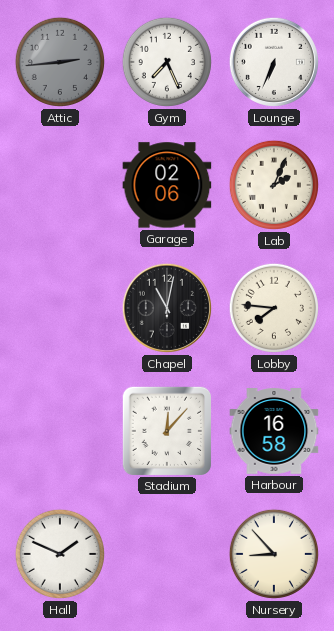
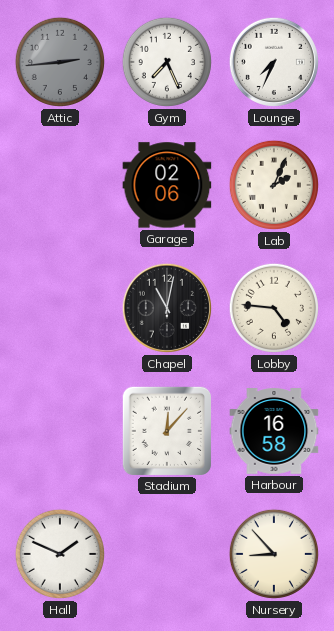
Lounge: 6:34 -> 7:34 (274, 62)
Lobby: 7:46 -> 4:46 (274, 308)
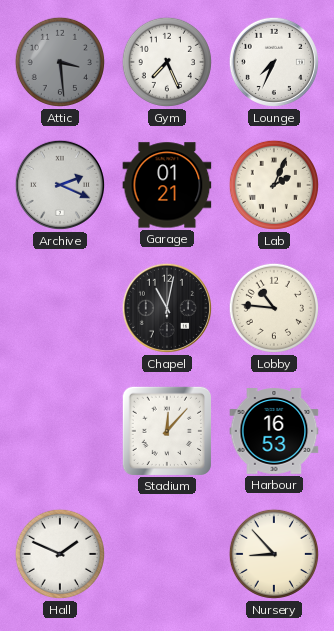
Attic: 2:44 -> 3:29 (60, 62)
Archive: none -> 2:19 (60, 185)
Garage: 02:06 -> 01:21 (167, 185)
Lobby: 4:46 -> 10:46 (274, 308)
Harbour: 16:58 -> 16:53 (274, 431)
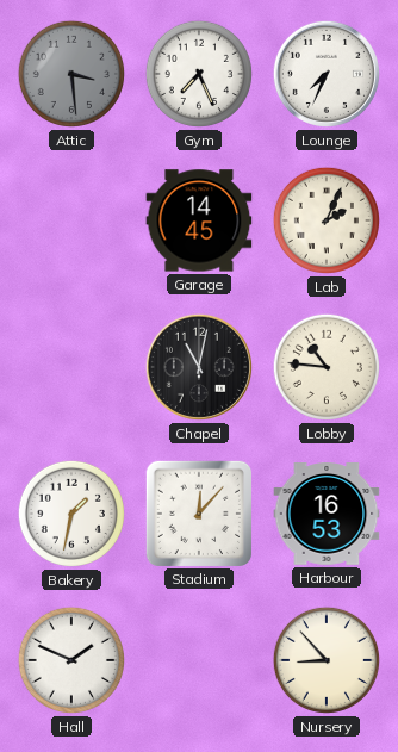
Archive: 2:19 -> none (60, 185)
Garage: 01:21 -> 14:45 (199, 220)
Bakery: none -> 1:32 (71, 514)
